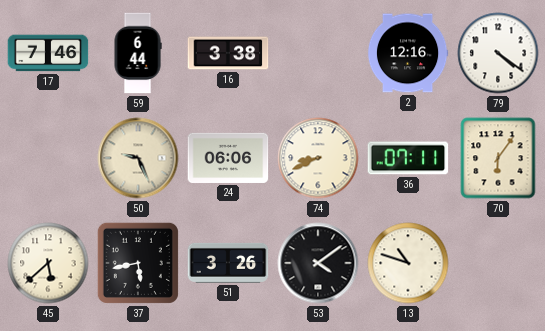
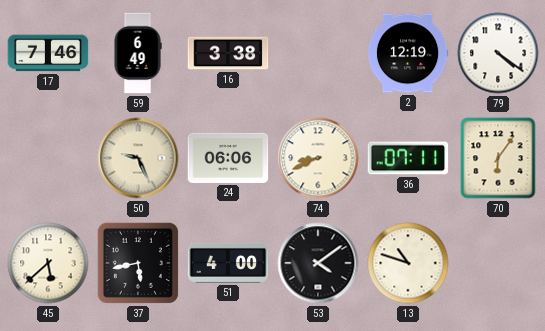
59: 6:44 -> 6:49 (138, 53)
2: 12:16 -> 12:19 (408, 53)
51: 3:26 -> 4:00 (228, 263)
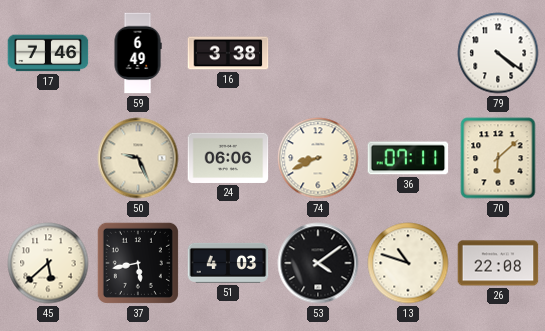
2: 12:19 -> none (408, 53)
70: 6:06 -> 6:08 (498, 158)
51: 4:00 -> 4:03 (228, 263)
26: none -> 22:08 (498, 263)
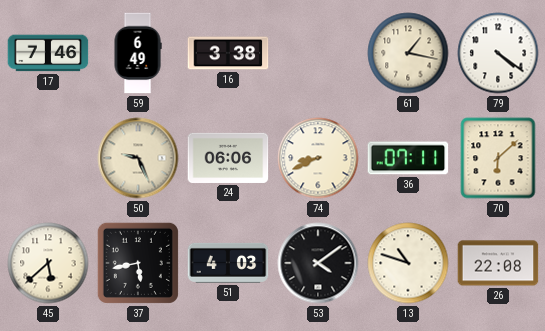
61: none -> 1:17 (408, 53)
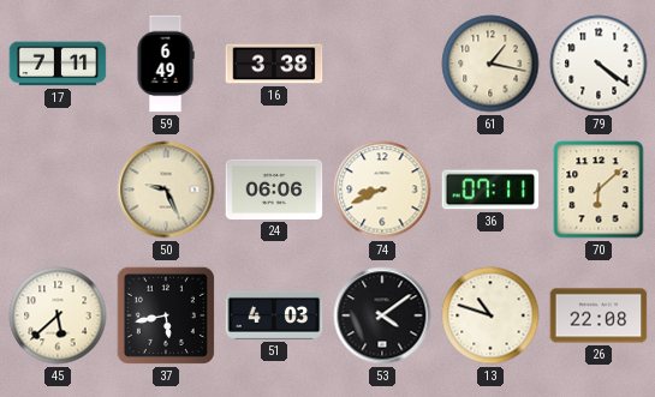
17: 7:46 -> 7:11 (58, 64)
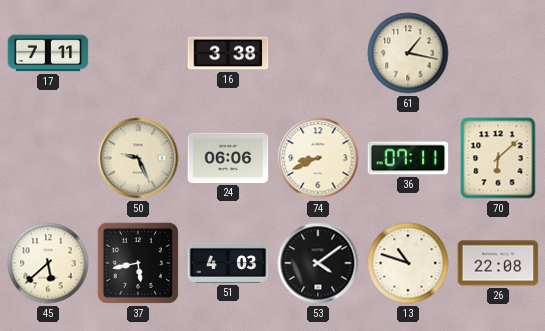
59: 6:49 -> none (166, 64)
79: 4:21 -> none (599, 64)
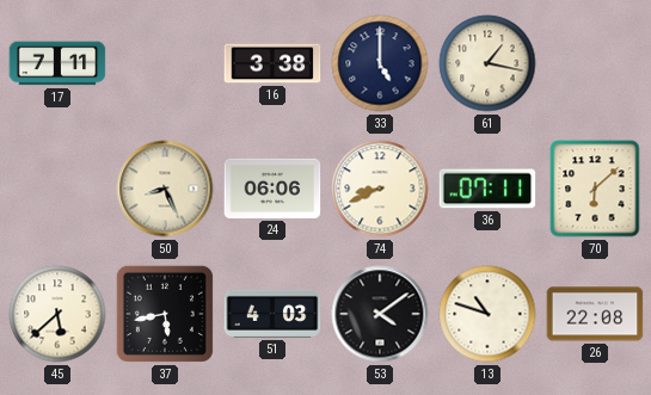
33: none -> 5:00 (380, 63)
50: 9:26 -> 8:26 (165, 189)
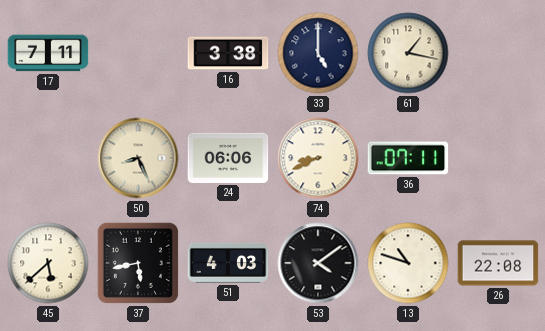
70: 6:08 -> none (595, 189)
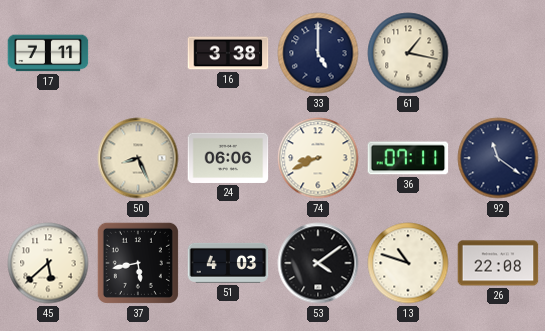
92: none -> 11:21 (498, 158)
